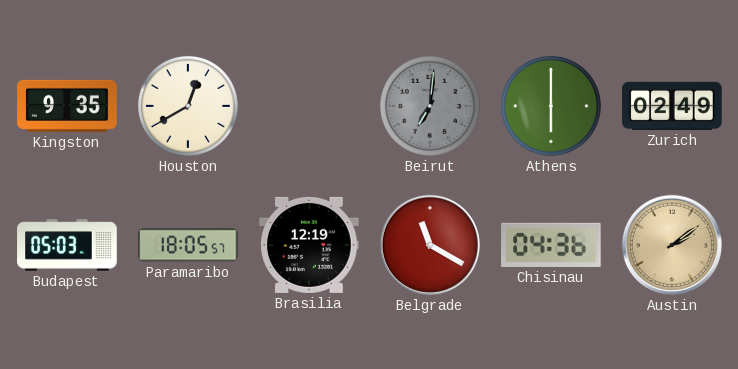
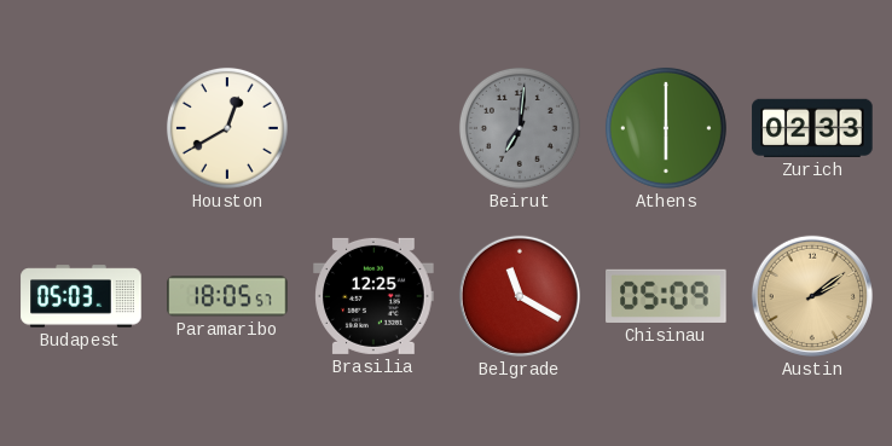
Kingston: 9:35 -> none (67, 106)
Zurich: 02:49 -> 02:33 (812, 128)
Brasilia: 12:19 -> 12:25 (373, 296)
Chisinau: 04:36 -> 05:09 (666, 296)
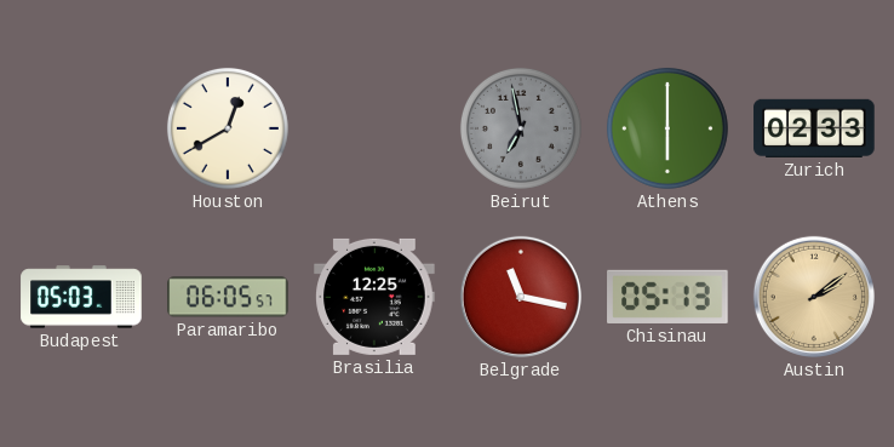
Beirut: 7:01 -> 6:58 (521, 128)
Paramaribo: 18:05 -> 06:05 (228, 297)
Belgrade: 11:20 -> 11:17 (521, 297)
Chisinau: 05:09 -> 05:13 (667, 297)
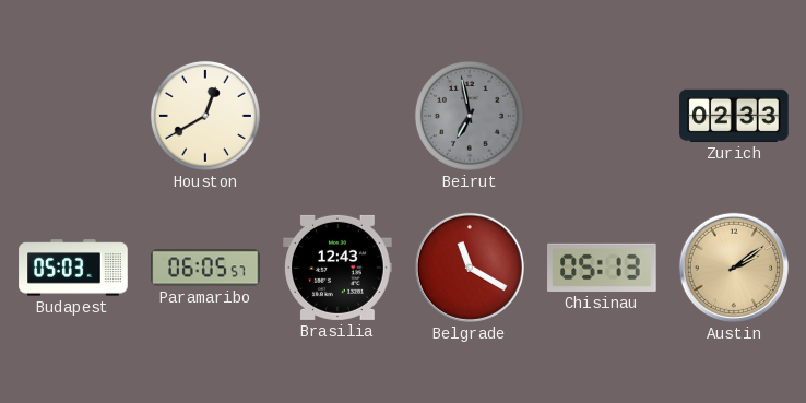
Athens: 6:00 -> none (667, 128)
Brasilia: 12:25 -> 12:43 (337, 268)
Belgrade: 11:17 -> 11:20 (470, 268)
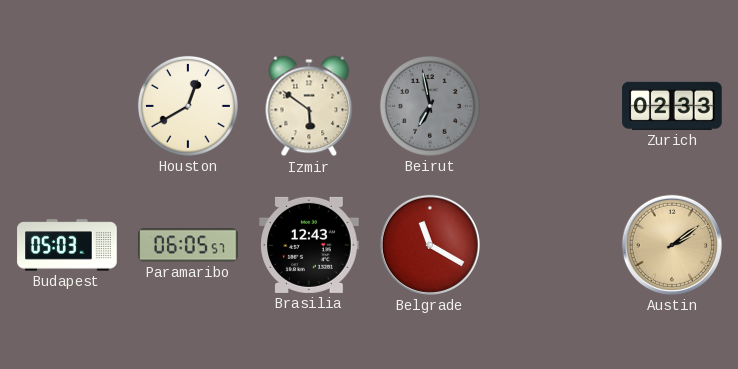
Izmir: none -> 5:51 (309, 106)
Chisinau: 05:13 -> none (602, 268)
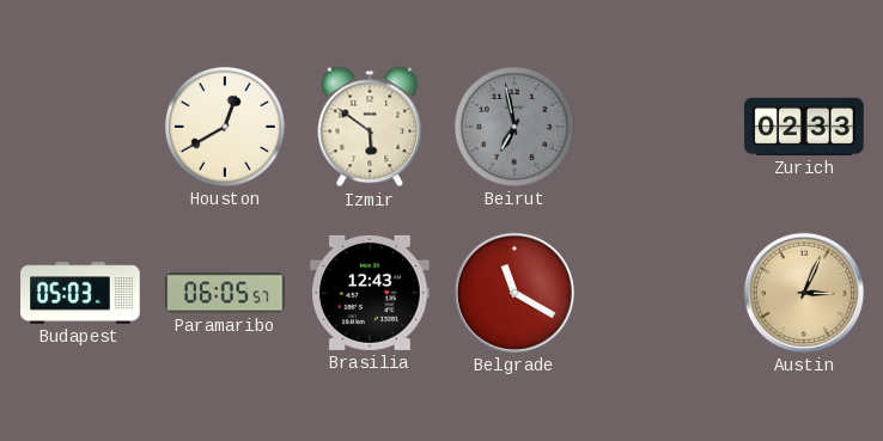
Austin: 2:09 -> 3:04 (804, 293)
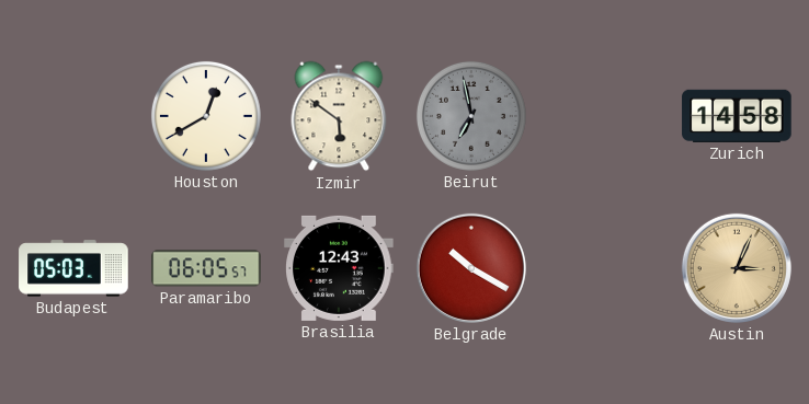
Zurich: 02:33 -> 14:58 (737, 116)
Belgrade: 11:20 -> 10:20 (471, 268)
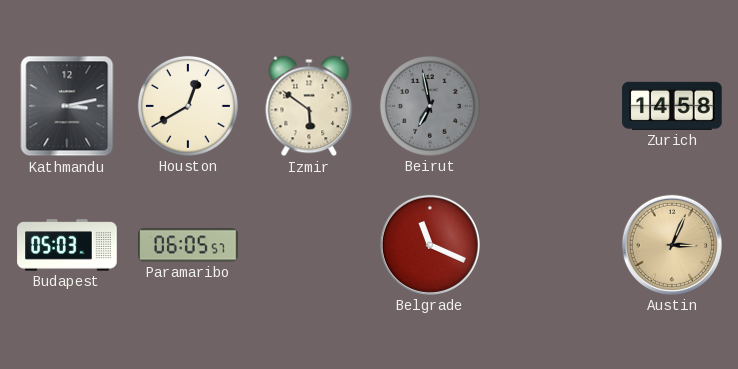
Kathmandu: none -> 3:13 (67, 106)
Brasilia: 12:43 -> none (339, 268)
Belgrade: 10:20 -> 11:19 (430, 245)
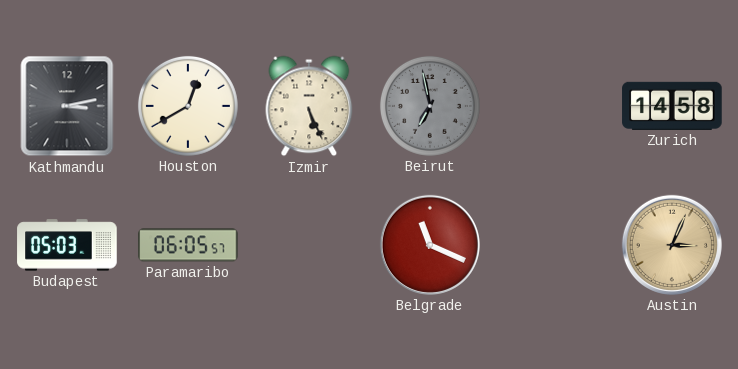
Izmir: 5:51 -> 5:26 (309, 106)
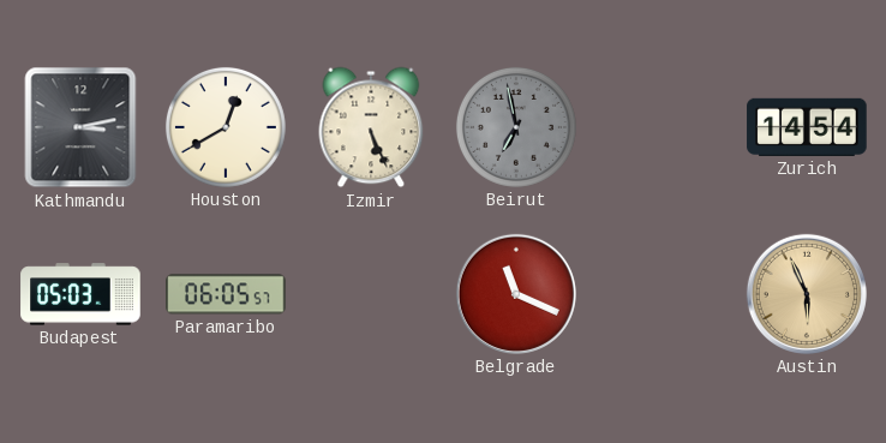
Zurich: 14:58 -> 14:54 (807, 127)
Austin: 3:04 -> 5:56 (807, 294)
